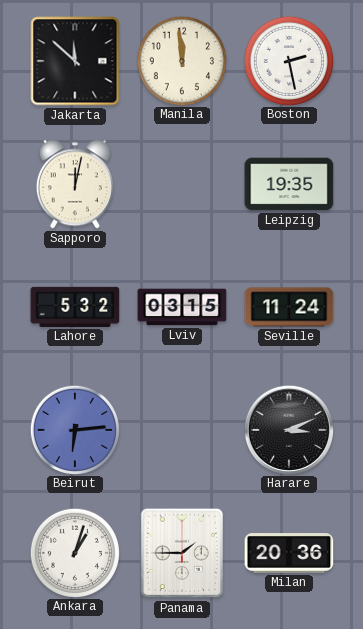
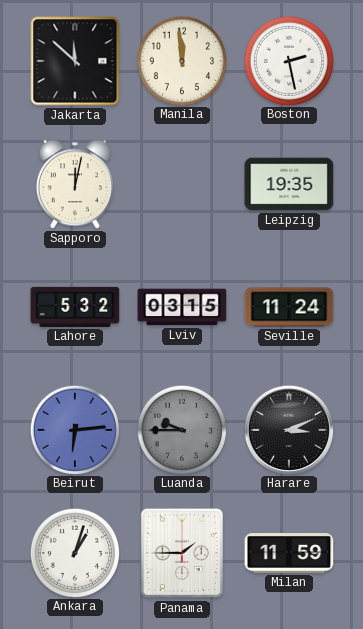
Luanda: none -> 9:45 (181, 429)
Milan: 20:36 -> 11:59 (289, 553)
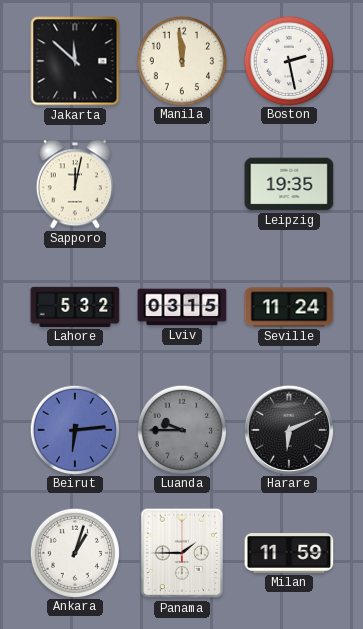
Harare: 3:11 -> 6:11 (288, 429)
